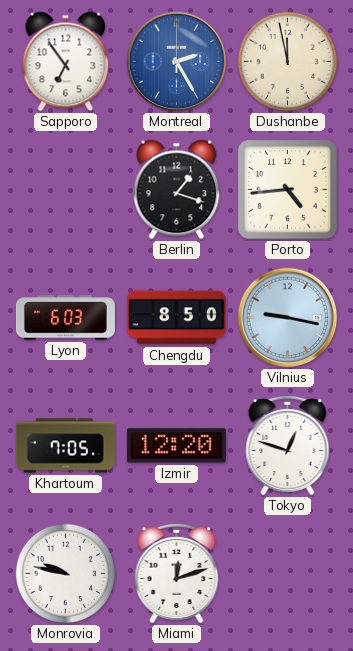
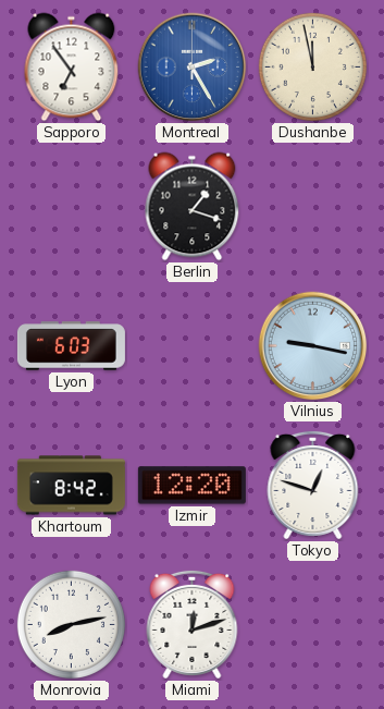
Porto: 4:44 -> none (288, 190)
Chengdu: 8:50 -> none (176, 318)
Khartoum: 7:05 -> 8:42 (71, 486)
Monrovia: 9:47 -> 8:13 (71, 624)
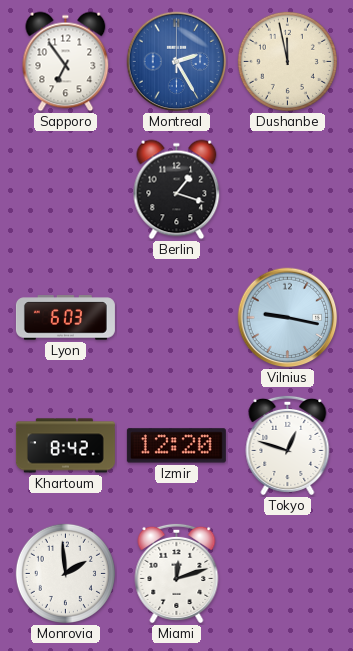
Monrovia: 8:13 -> 1:59 (65, 573)
